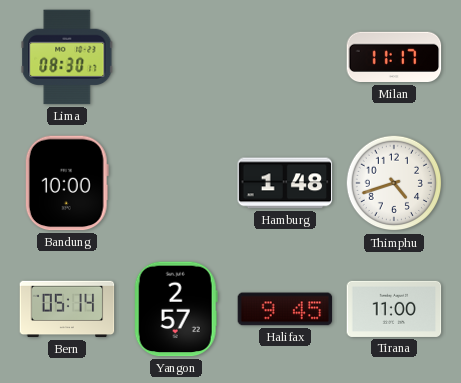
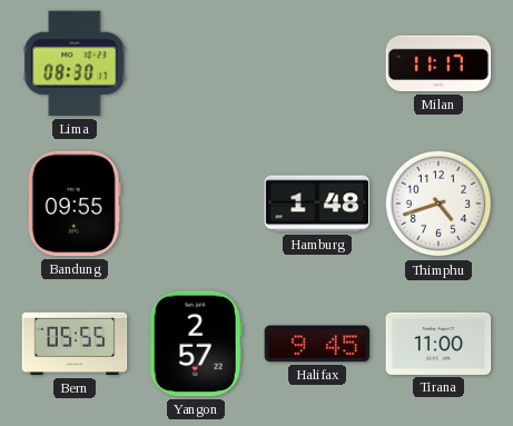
Bandung: 10:00 -> 09:55 (75, 204)
Bern: 05:14 -> 05:55 (75, 344)
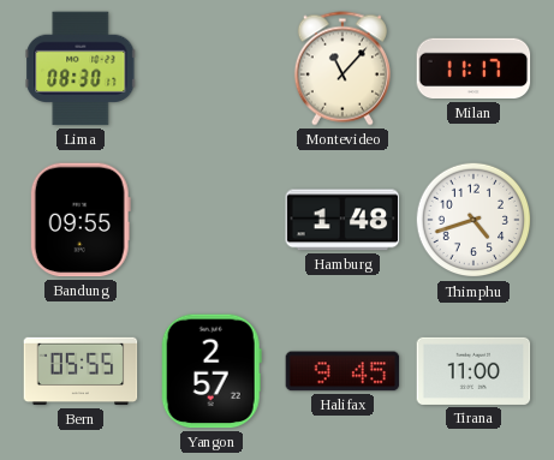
Montevideo: none -> 11:07 (342, 68)
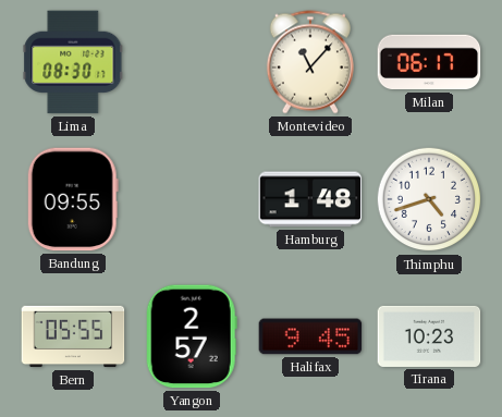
Milan: 11:17 -> 06:17 (429, 62)
Tirana: 11:00 -> 10:23 (429, 336)
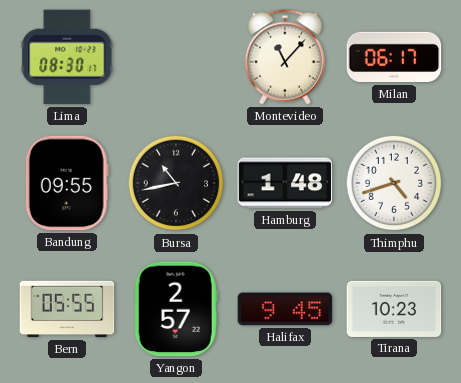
Bursa: none -> 10:43 (176, 183)
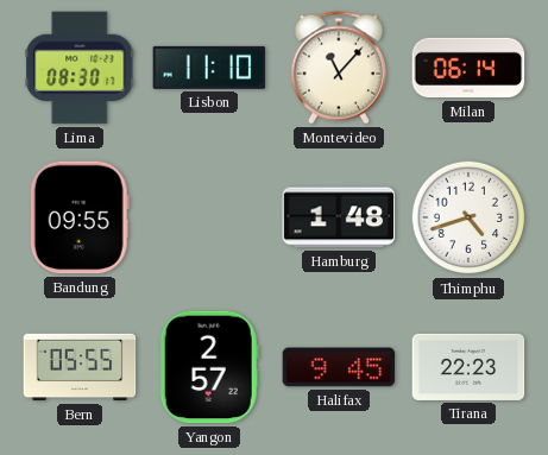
Lisbon: none -> 11:10 (209, 68)
Milan: 06:17 -> 06:14 (468, 68)
Bursa: 10:43 -> none (176, 183)
Tirana: 10:23 -> 22:23 (468, 367)
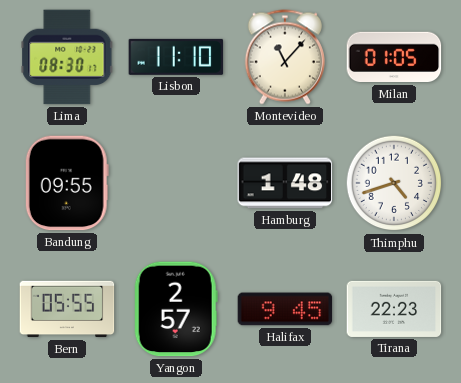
Milan: 06:14 -> 01:05 (394, 57)
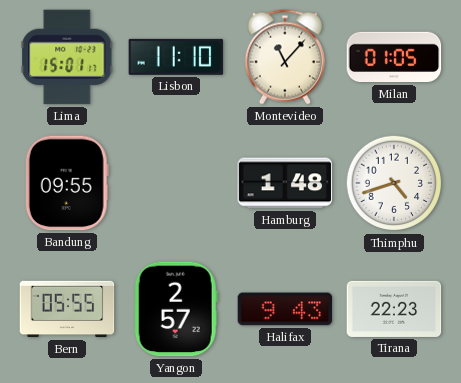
Lima: 08:30 -> 15:01 (67, 57)
Halifax: 9:45 -> 9:43 (285, 309)
